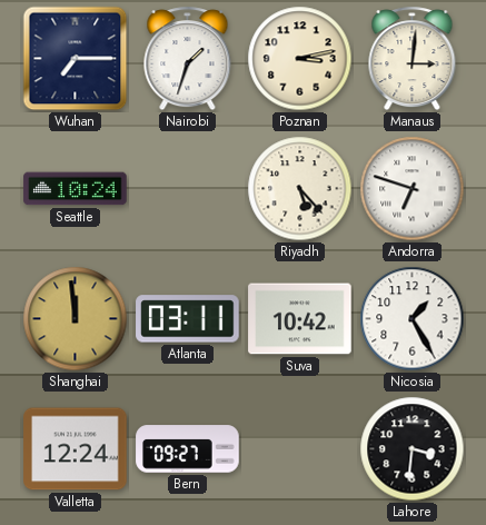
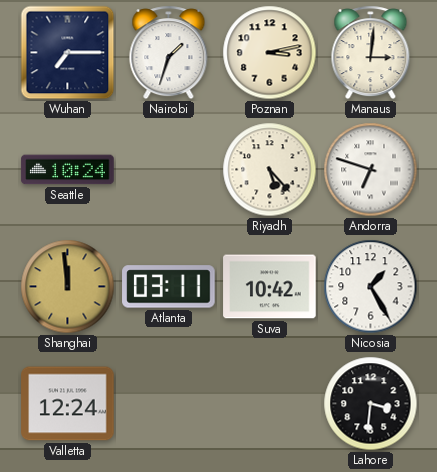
Bern: 09:27 -> none (188, 449)
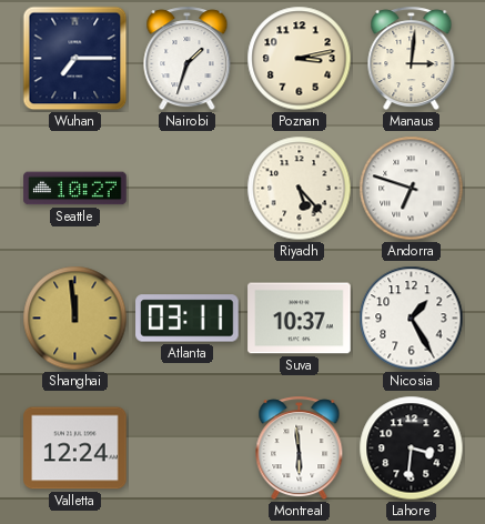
Seattle: 10:24 -> 10:27 (75, 189)
Suva: 10:42 -> 10:37 (300, 319)
Montreal: none -> 5:59 (300, 449)
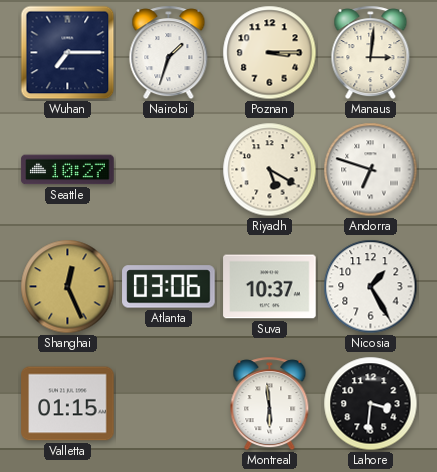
Poznan: 3:13 -> 3:15 (270, 53)
Riyadh: 5:23 -> 5:20 (270, 170)
Shanghai: 11:59 -> 12:26 (68, 287)
Atlanta: 03:11 -> 03:06 (169, 287)
Valletta: 12:24 -> 01:15 (68, 404)
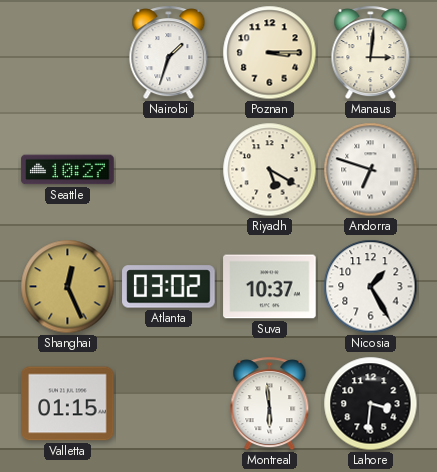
Wuhan: 7:15 -> none (68, 53)
Atlanta: 03:06 -> 03:02 (169, 287)
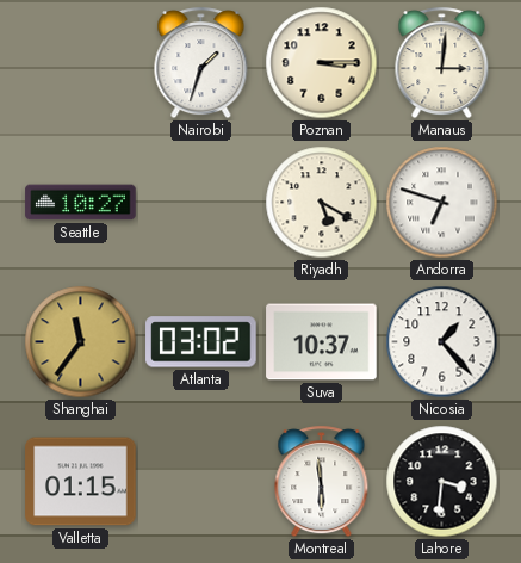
Shanghai: 12:26 -> 11:36 (81, 342)
Nicosia: 1:25 -> 1:23 (442, 342)
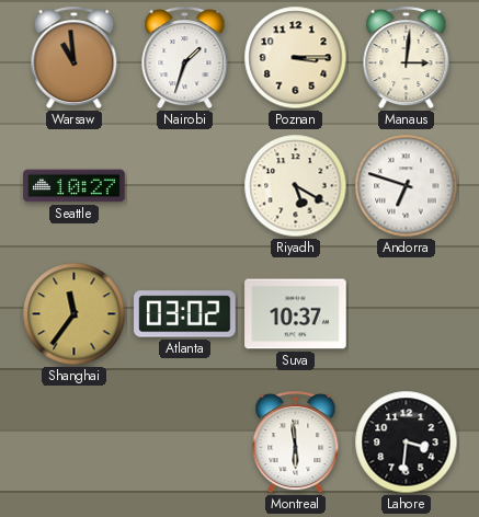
Warsaw: none -> 10:59 (75, 58)
Nicosia: 1:23 -> none (442, 342)
Valletta: 01:15 -> none (81, 482)
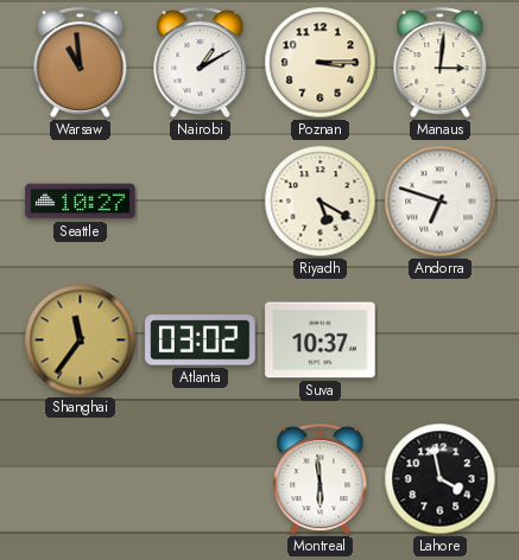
Nairobi: 1:33 -> 1:10 (201, 63)
Lahore: 3:31 -> 3:58 (441, 479)
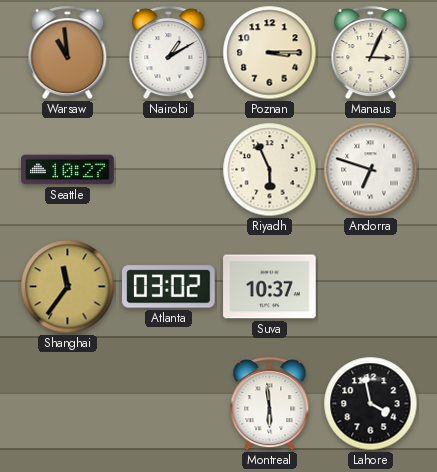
Manaus: 3:01 -> 3:04 (371, 53)
Riyadh: 5:20 -> 5:56 (270, 170)
